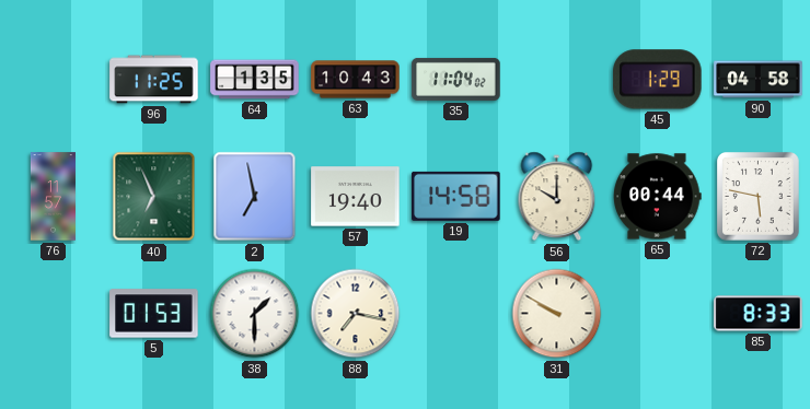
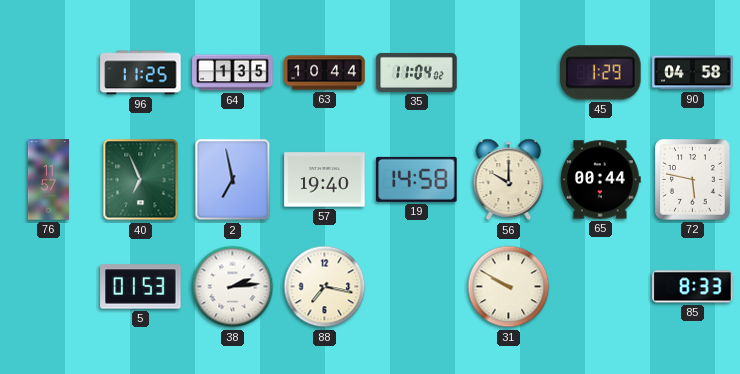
63: 10:43 -> 10:44 (325, 73)
38: 1:30 -> 2:14 (233, 287)
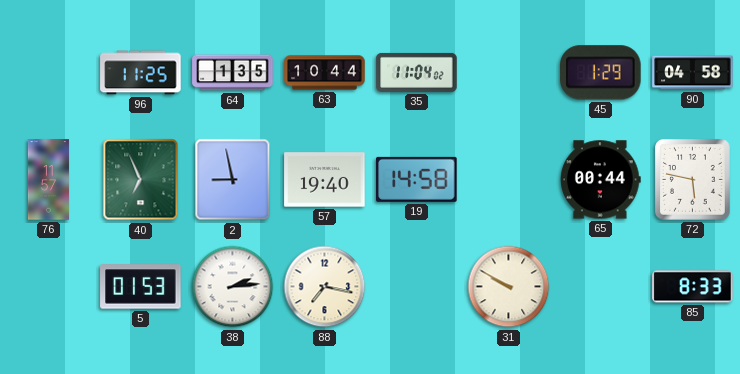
2: 6:58 -> 8:58 (233, 180)
56: 10:00 -> none (509, 180)
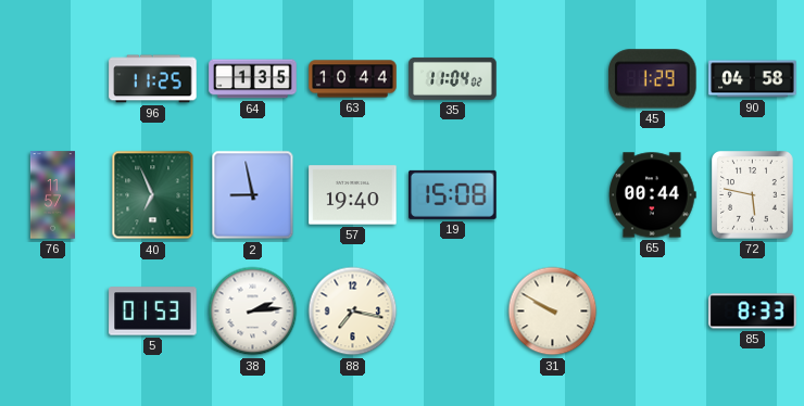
19: 14:58 -> 15:08 (453, 194)
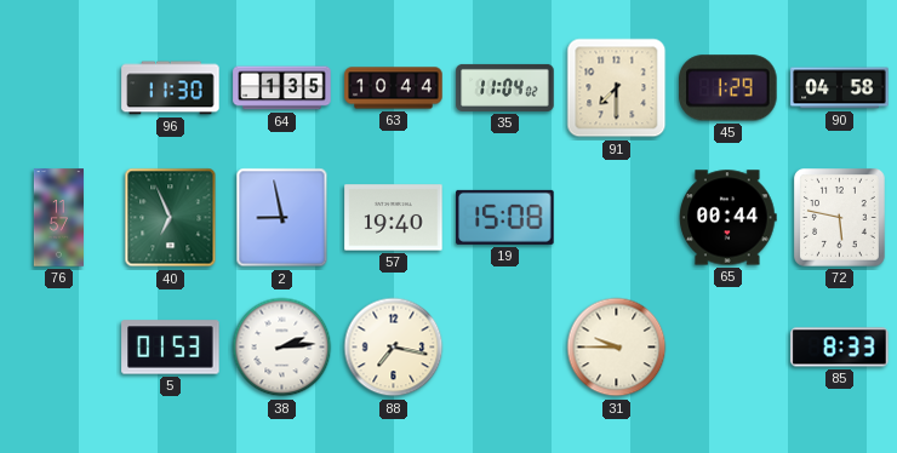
96: 11:25 -> 11:30 (171, 88)
91: none -> 7:30 (617, 88)
31: 9:50 -> 9:45 (617, 348)
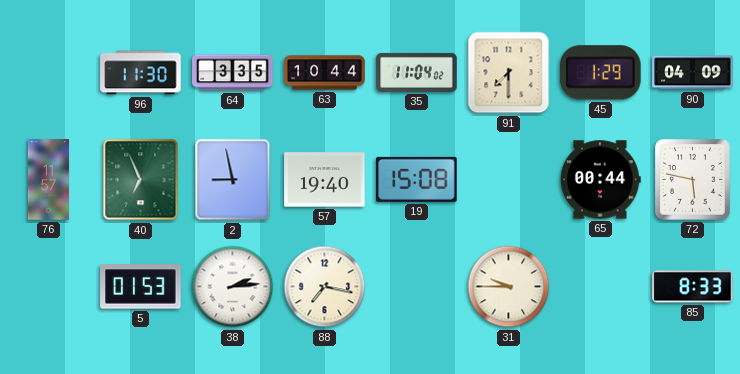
64: 1:35 -> 3:35 (233, 73)
90: 04:58 -> 04:09 (693, 73)
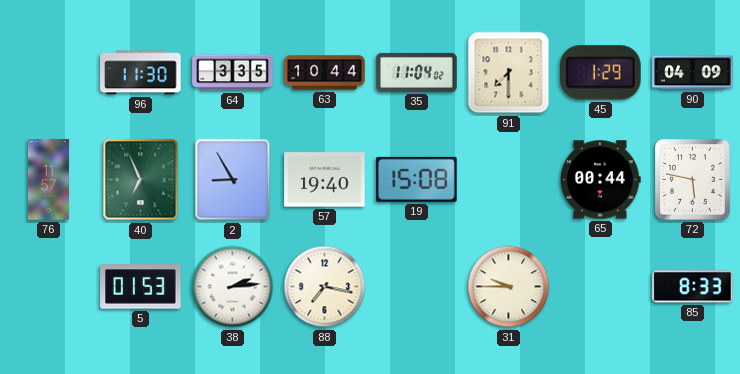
2: 8:58 -> 8:55 (233, 180)
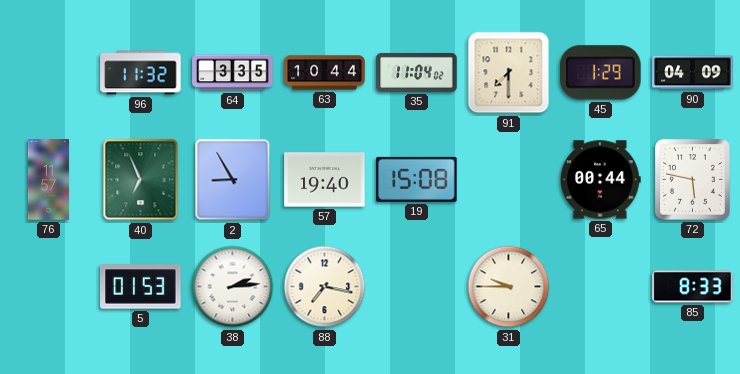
96: 11:30 -> 11:32 (141, 73)
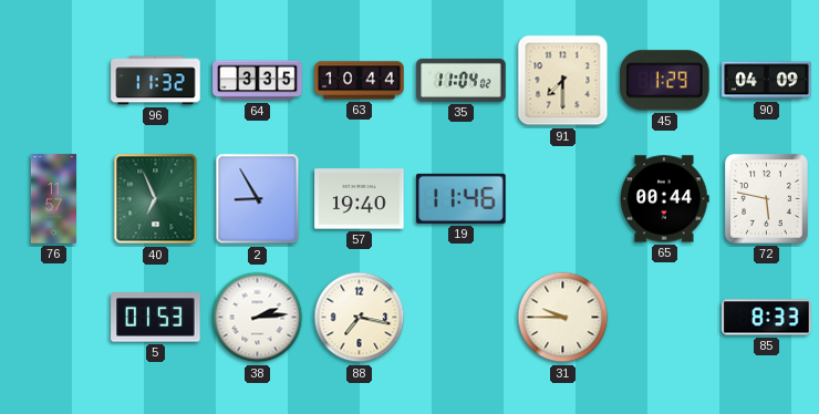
19: 15:08 -> 11:46 (462, 198)
